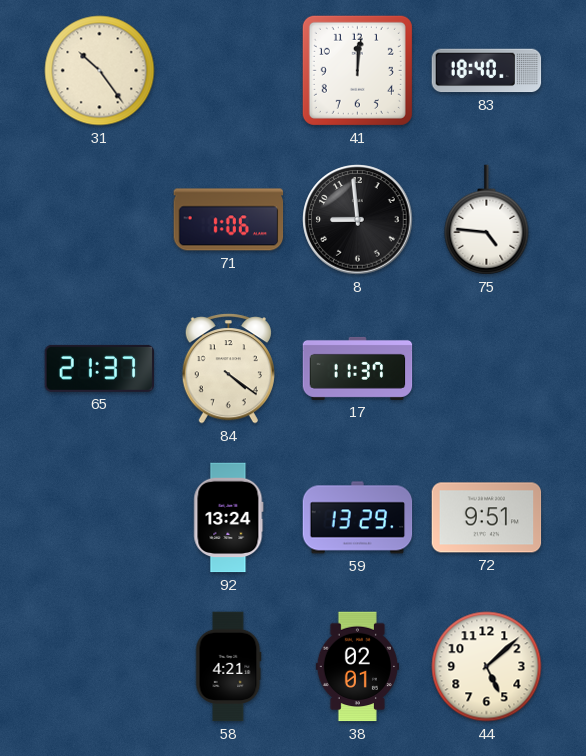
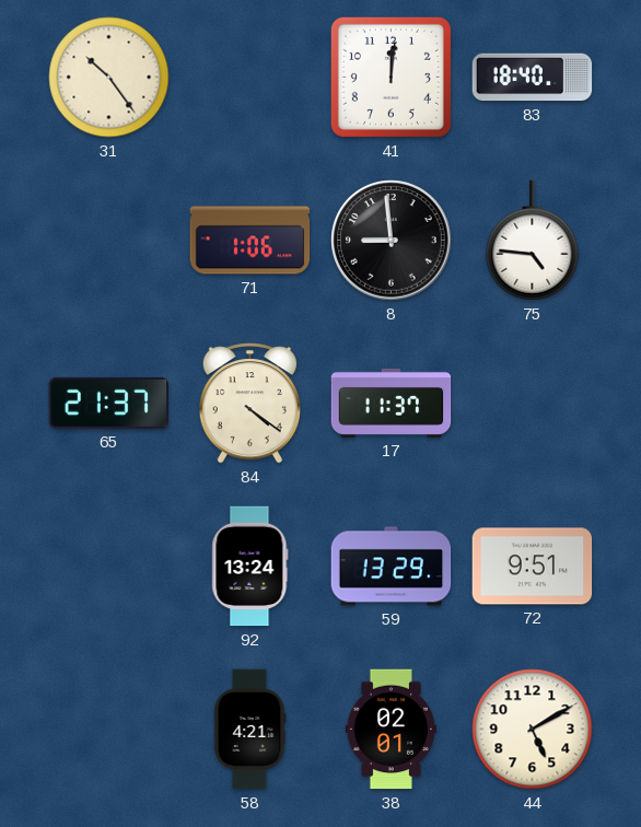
44: 5:08 -> 5:10 (533, 730)
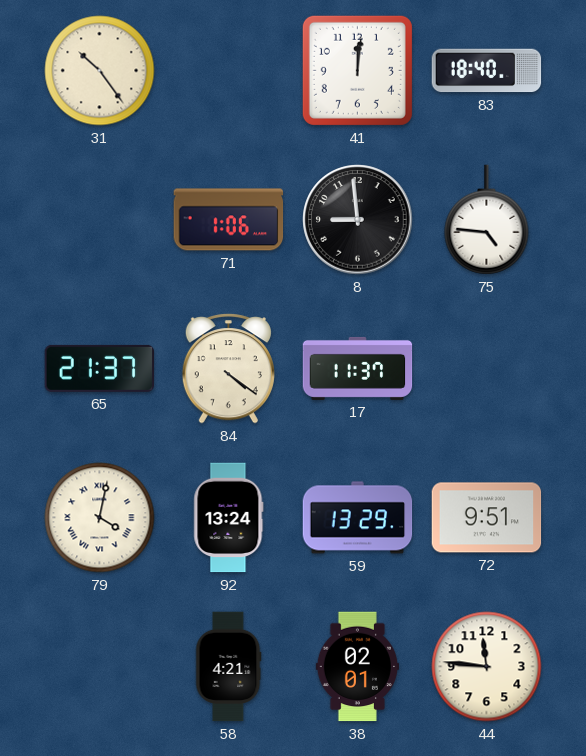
79: none -> 4:02 (100, 518)
44: 5:10 -> 11:46 (487, 667)
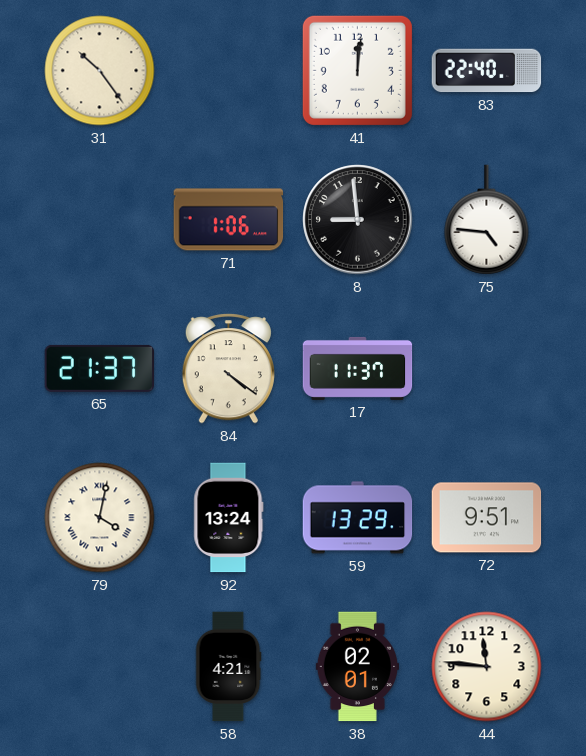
83: 18:40 -> 22:40 (487, 71)
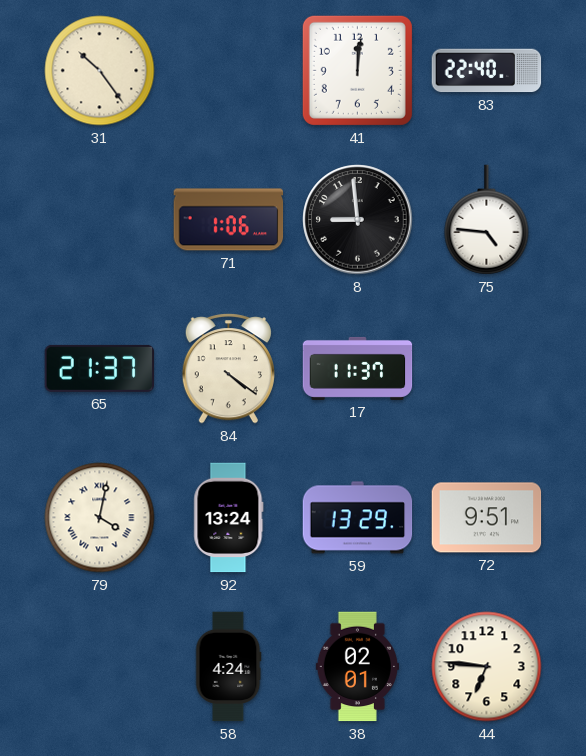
58: 4:21 -> 4:24 (229, 667)
44: 11:46 -> 6:46 (487, 667)
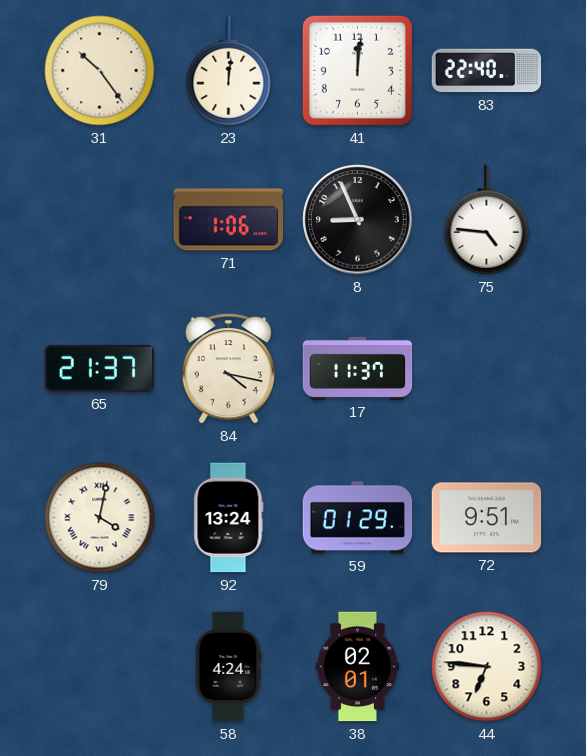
23: none -> 12:01 (229, 71)
8: 8:59 -> 8:56 (358, 220)
84: 4:21 -> 4:17 (228, 369)
59: 13:29 -> 01:29 (358, 518)
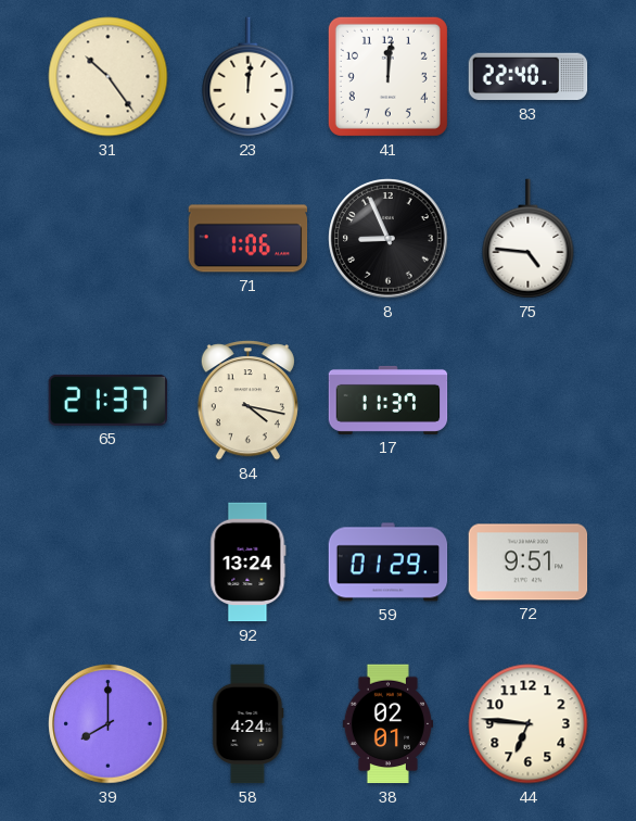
79: 4:02 -> none (100, 518)
39: none -> 8:00 (109, 724)
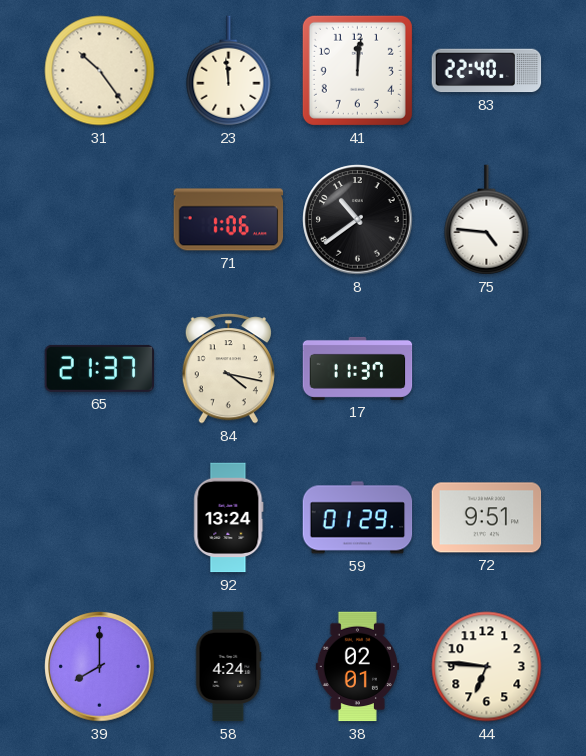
23: 12:01 -> 11:59 (229, 71)
8: 8:56 -> 10:39 (358, 220)
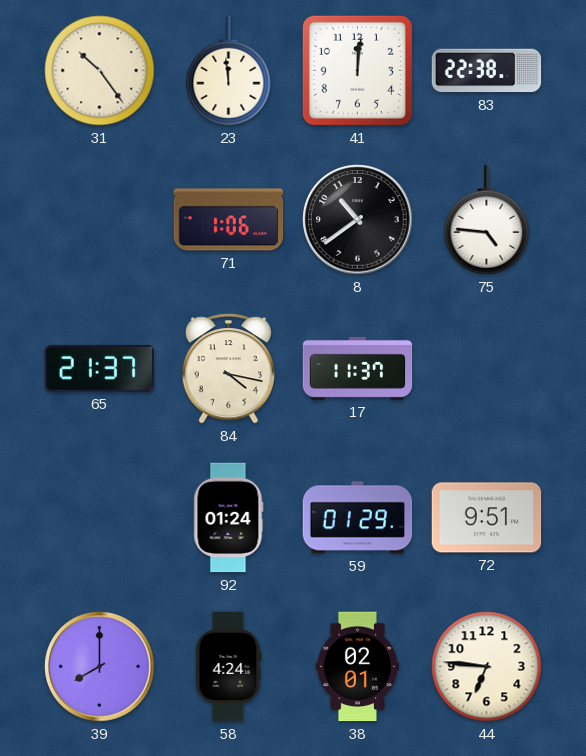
83: 22:40 -> 22:38 (487, 71)
92: 13:24 -> 01:24 (229, 518)
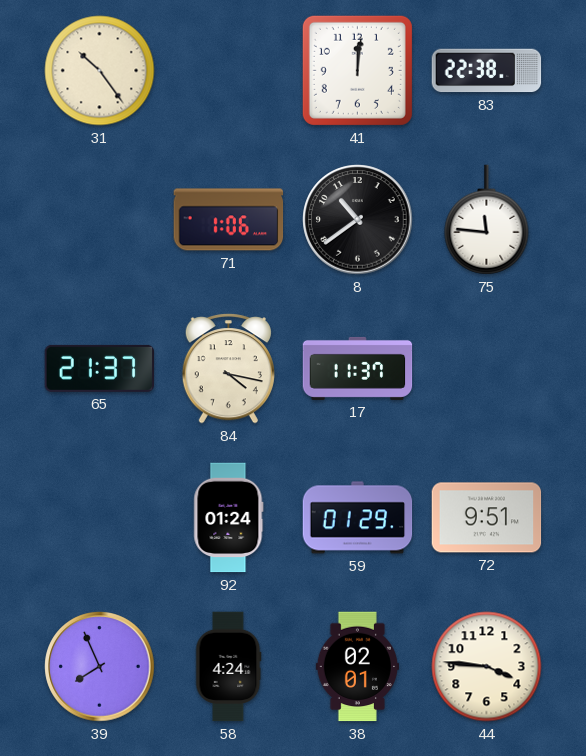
23: 11:59 -> none (229, 71)
75: 4:46 -> 11:46 (487, 220)
39: 8:00 -> 7:56 (100, 667)
44: 6:46 -> 3:46 (487, 667)
